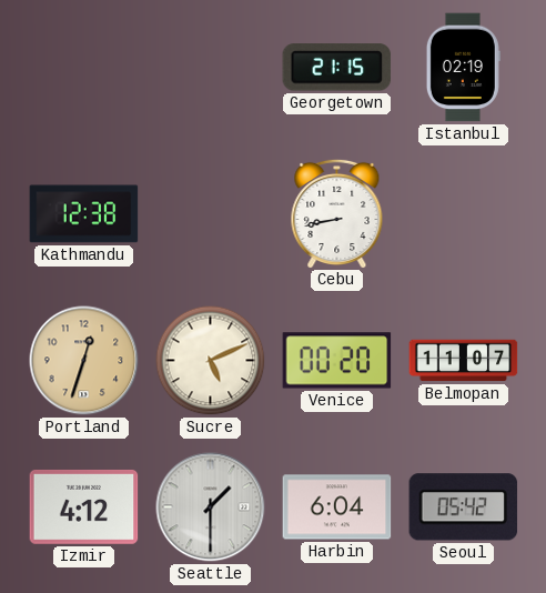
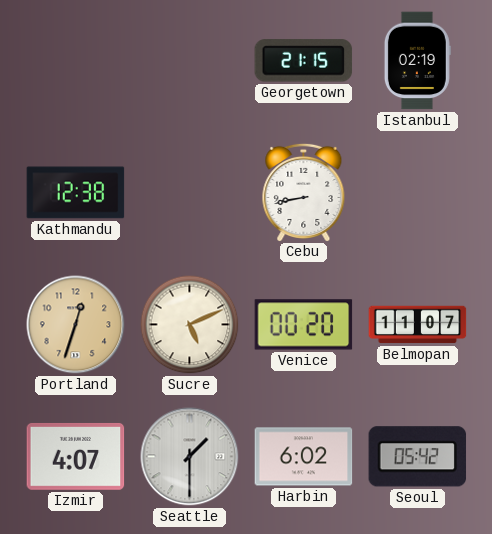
Izmir: 4:12 -> 4:07 (76, 456)
Harbin: 6:04 -> 6:02 (304, 457)
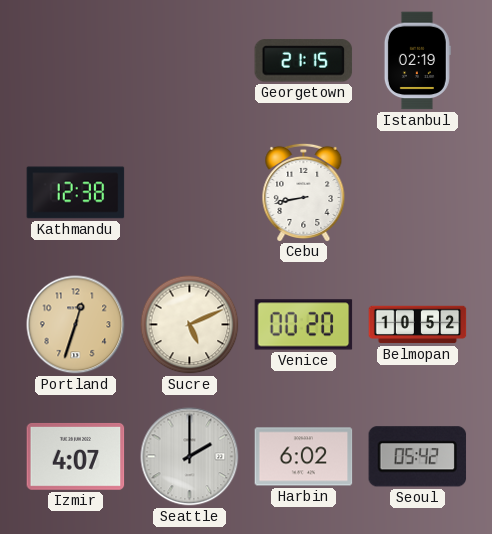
Belmopan: 11:07 -> 10:52 (418, 325)
Seattle: 1:30 -> 2:00 (190, 457)
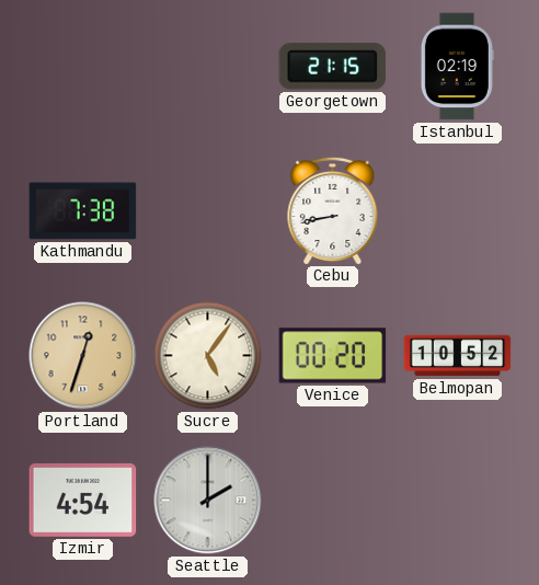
Kathmandu: 12:38 -> 7:38 (83, 211)
Sucre: 5:11 -> 5:06 (208, 356)
Izmir: 4:07 -> 4:54 (83, 500)
Harbin: 6:02 -> none (304, 457)
Seoul: 05:42 -> none (418, 457)
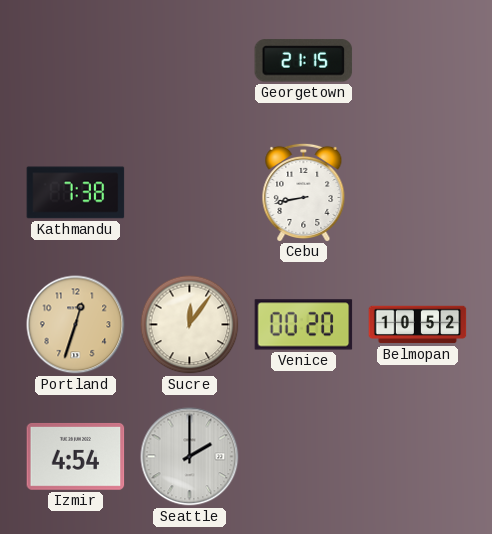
Istanbul: 02:19 -> none (457, 67)
Sucre: 5:06 -> 12:06 (190, 325)
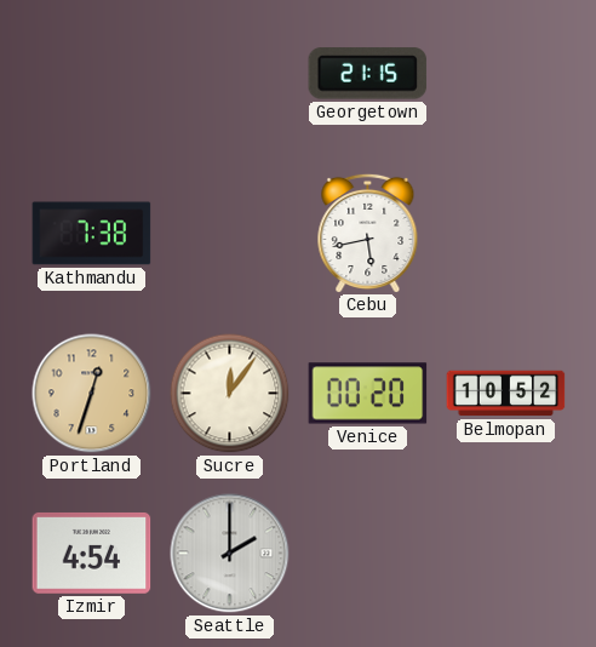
Cebu: 8:43 -> 5:43 (368, 233)
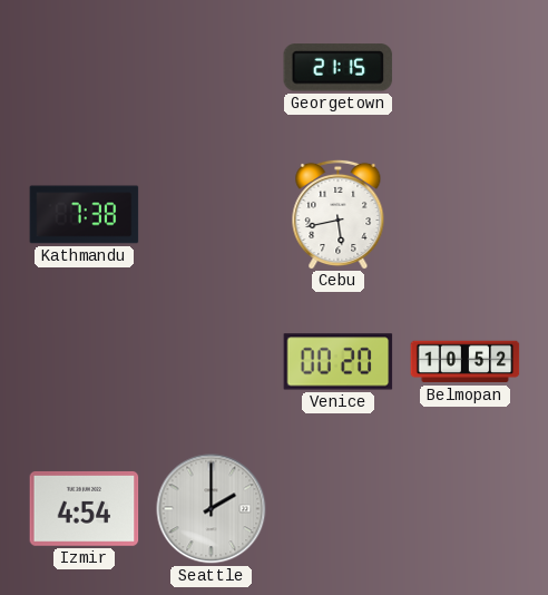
Portland: 12:33 -> none (92, 394)
Sucre: 12:06 -> none (230, 394)
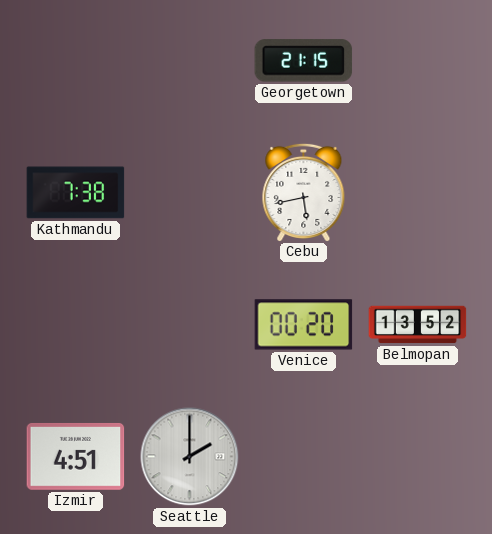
Belmopan: 10:52 -> 13:52 (418, 325)
Izmir: 4:54 -> 4:51 (76, 456)
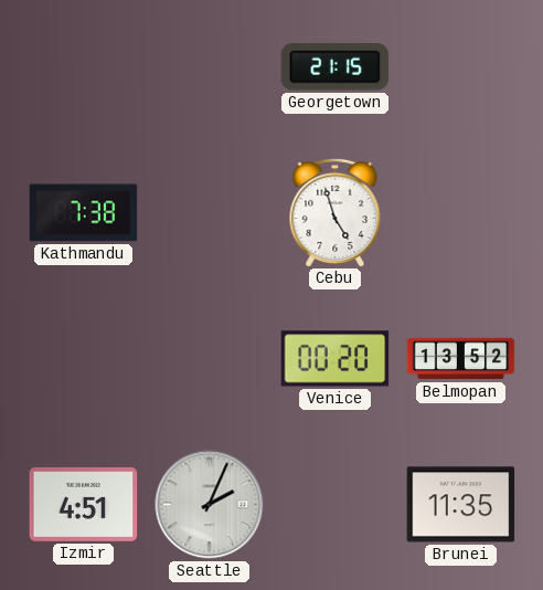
Cebu: 5:43 -> 4:57 (336, 212)
Seattle: 2:00 -> 2:04 (210, 505)
Brunei: none -> 11:35 (461, 505)
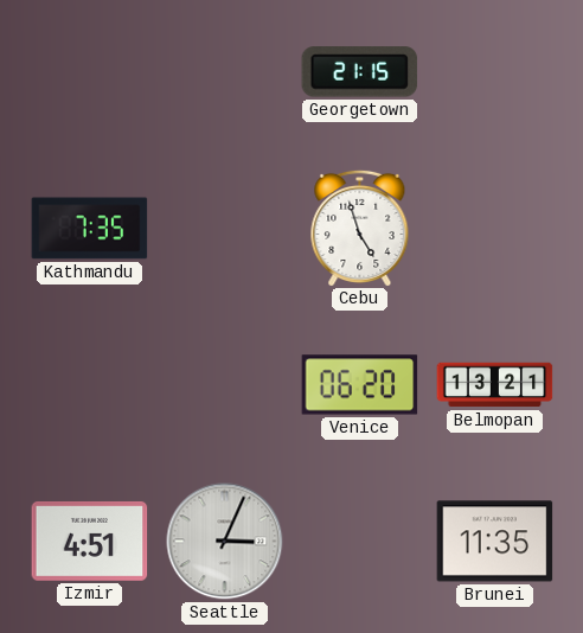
Kathmandu: 7:38 -> 7:35 (90, 229)
Venice: 00:20 -> 06:20 (360, 385)
Belmopan: 13:52 -> 13:21 (495, 385)
Seattle: 2:04 -> 3:04 (225, 542)
